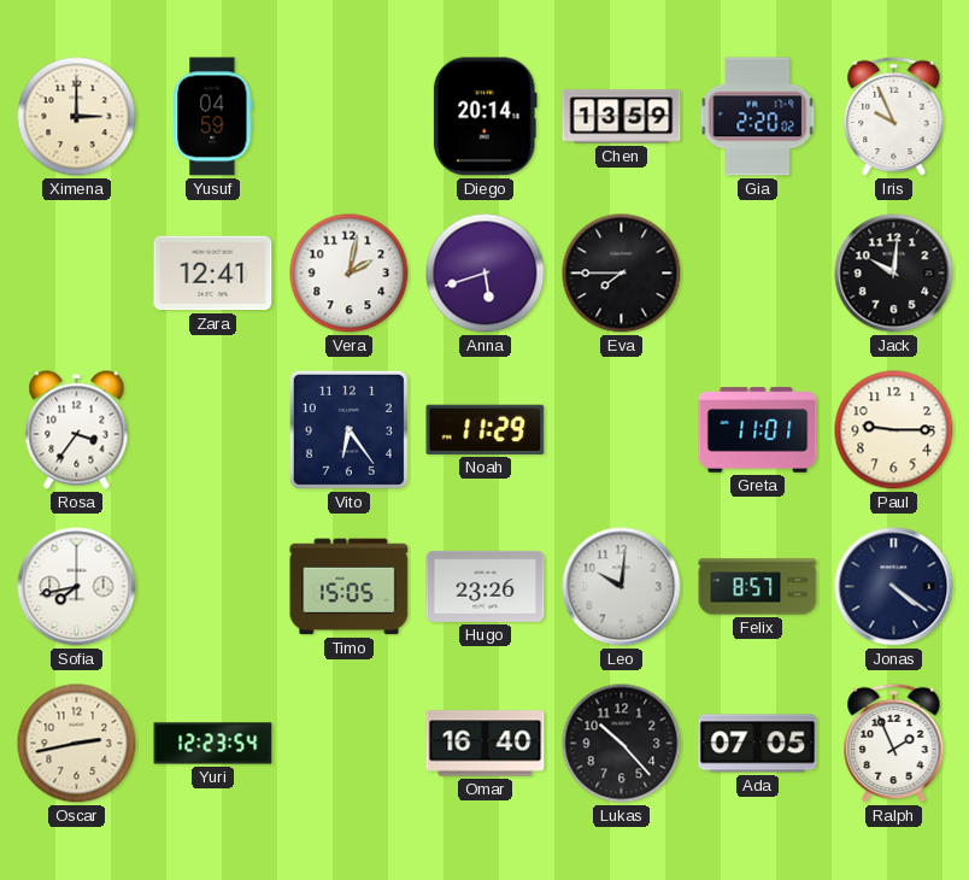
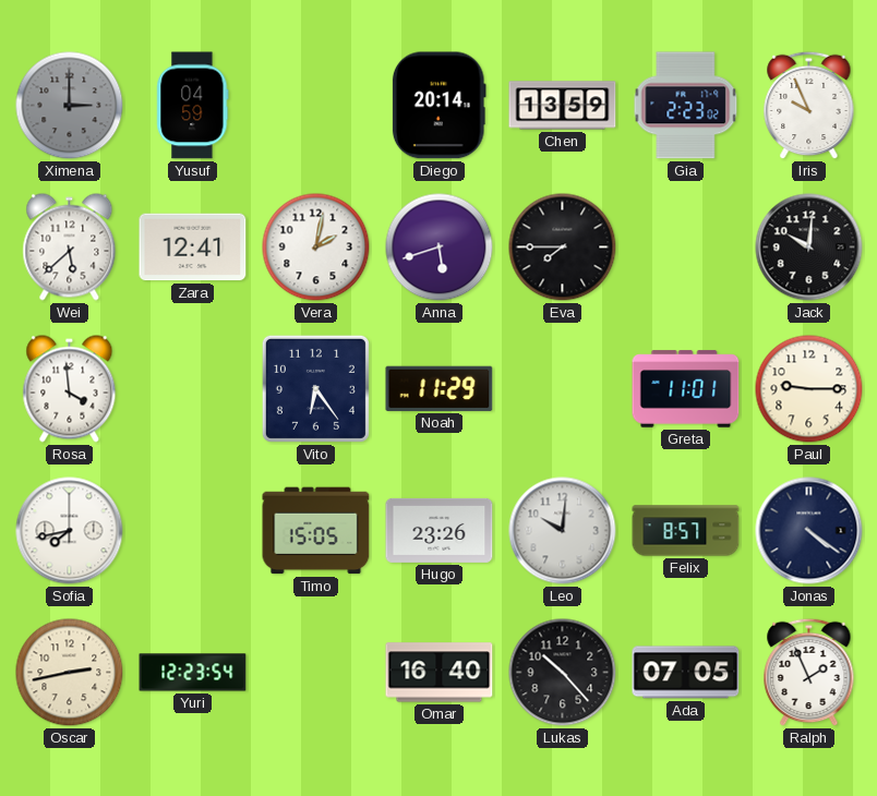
Ximena dial: cream -> grey (70, 106)
Gia: 2:20 -> 2:23 (686, 106)
Wei: none -> 5:38 (70, 248)
Rosa: 3:36 -> 3:59 (70, 389)
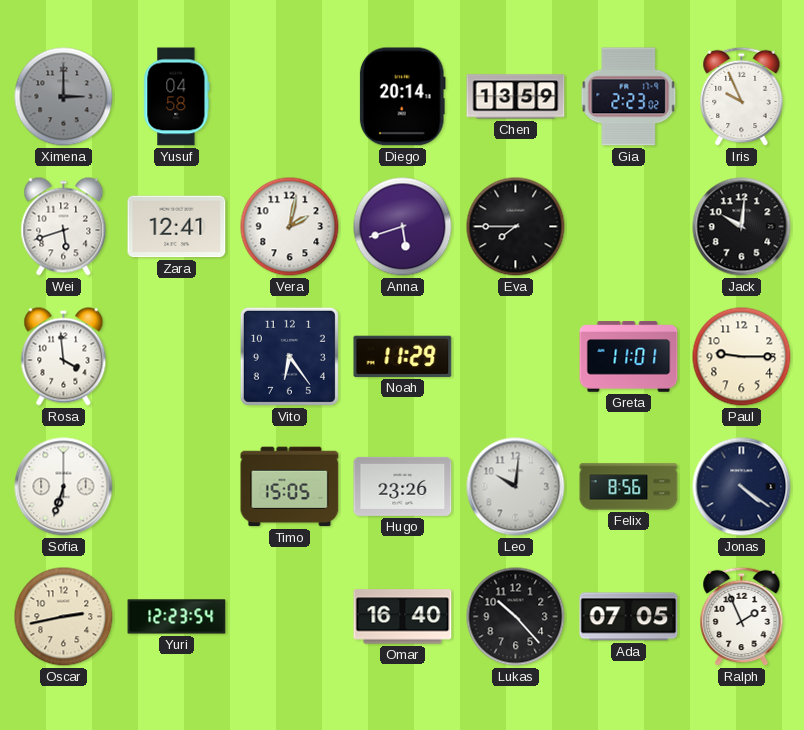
Yusuf: 04:59 -> 04:58 (177, 97)
Wei: 5:38 -> 5:42 (64, 227)
Sofia: 7:43 -> 6:33 (64, 487)
Felix: 8:57 -> 8:56 (629, 487)
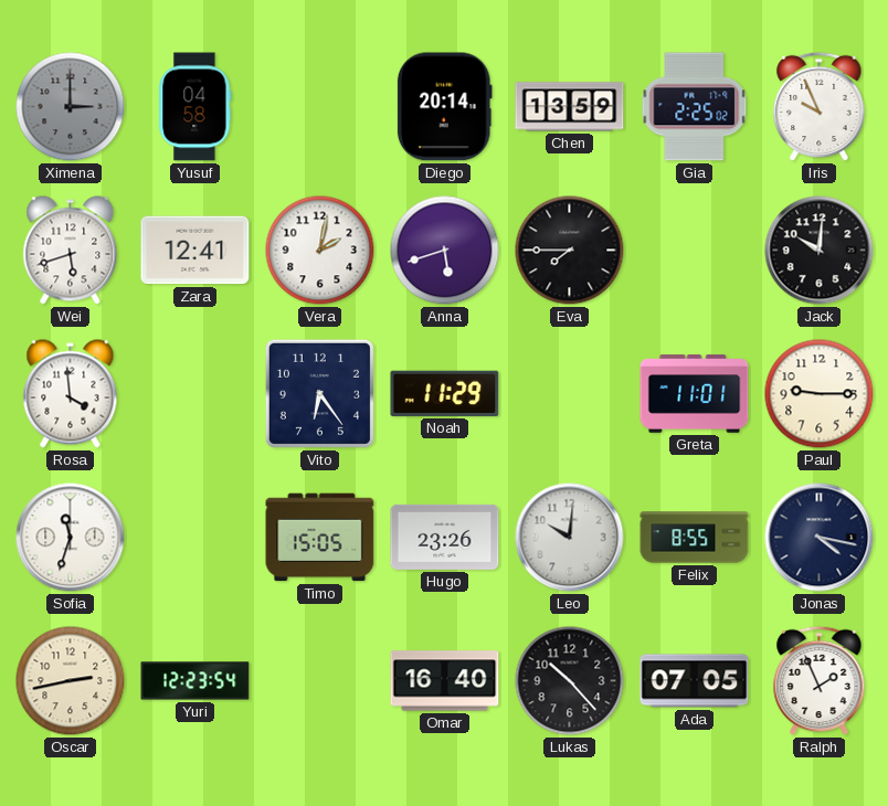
Gia: 2:23 -> 2:25 (695, 107)
Sofia: 6:33 -> 11:33 (71, 538)
Felix: 8:56 -> 8:55 (695, 538)
Jonas: 4:21 -> 4:17 (820, 538)
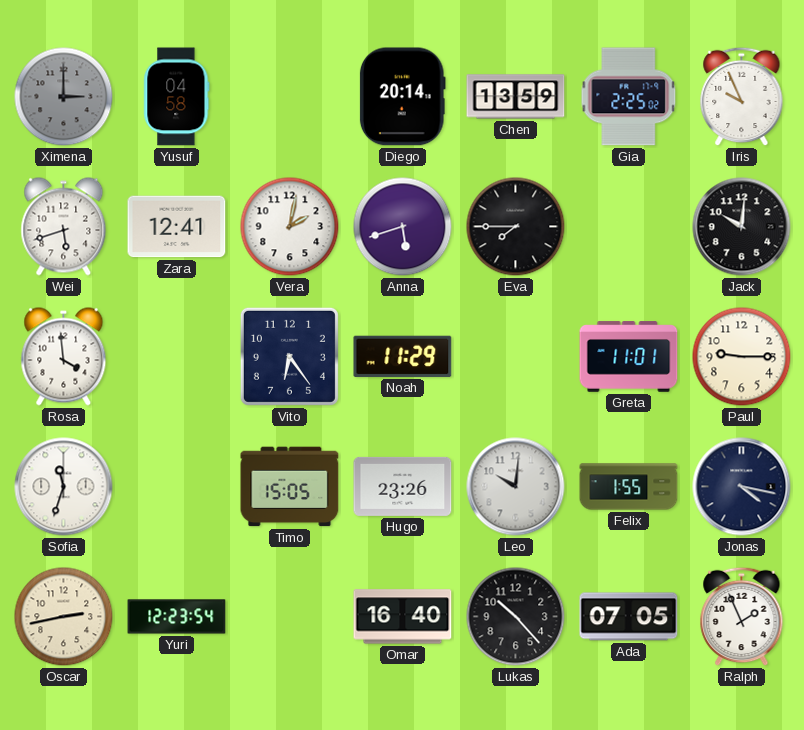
Felix: 8:55 -> 1:55 (629, 487)
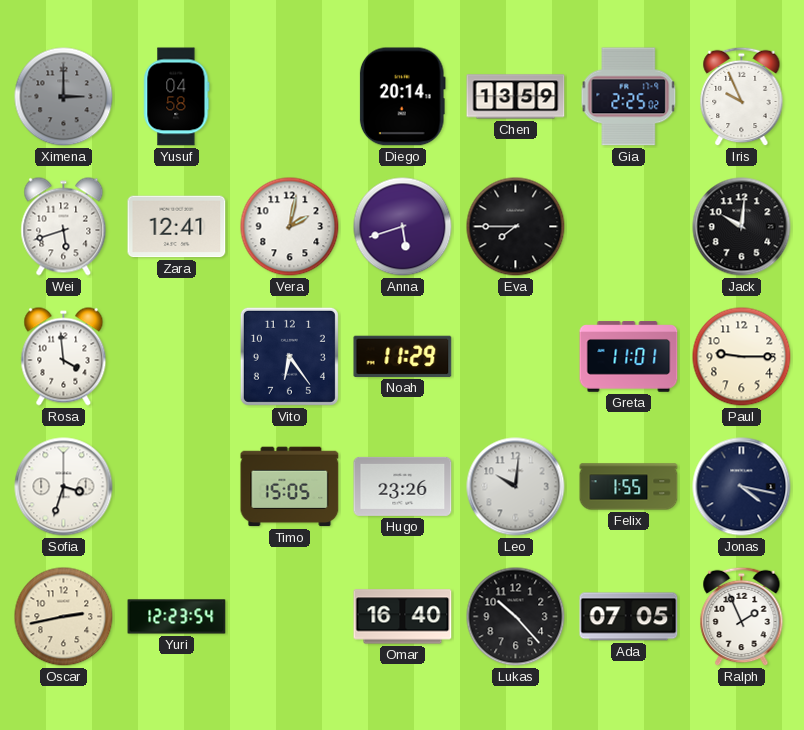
Sofia: 11:33 -> 3:33 (64, 487)
